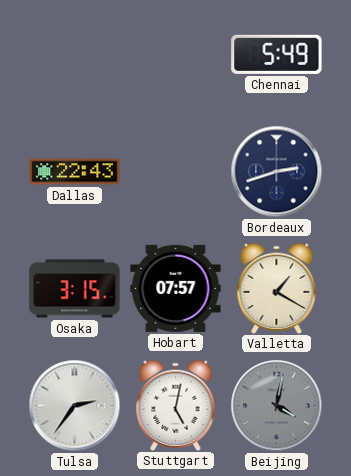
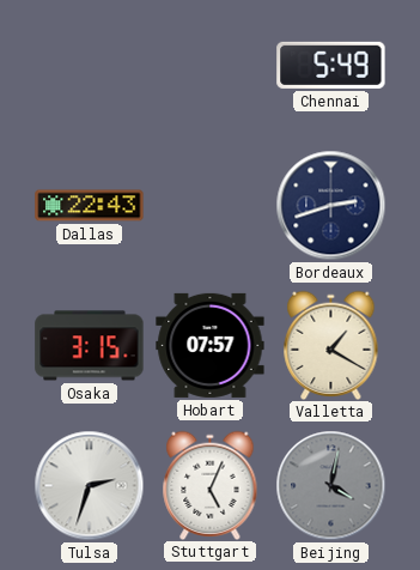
Tulsa: 2:36 -> 2:33 (90, 486)
Stuttgart: 5:02 -> 5:04 (211, 485)
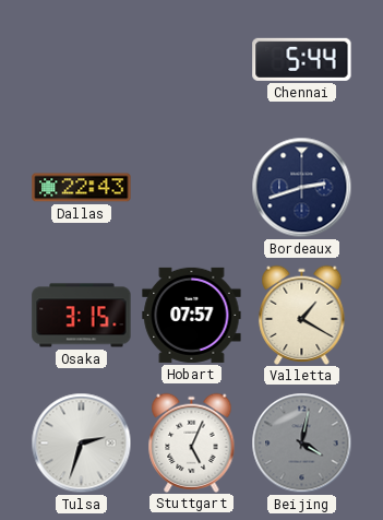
Chennai: 5:49 -> 5:44 (302, 59)
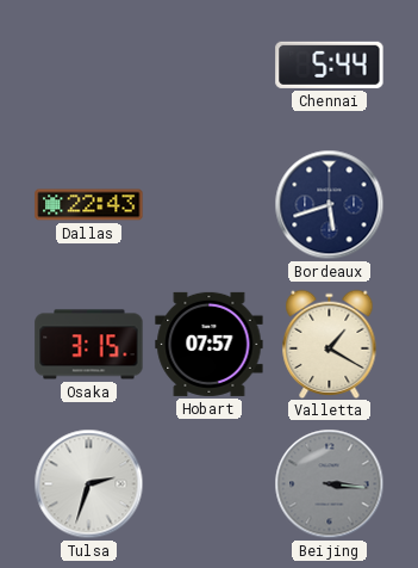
Bordeaux: 2:42 -> 5:42 (330, 205)
Stuttgart: 5:04 -> none (192, 442)
Beijing: 4:02 -> 3:16 (330, 484)
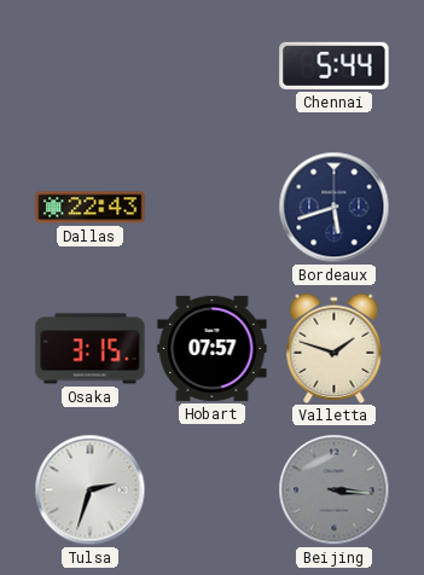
Valletta: 1:20 -> 1:48 (335, 348)
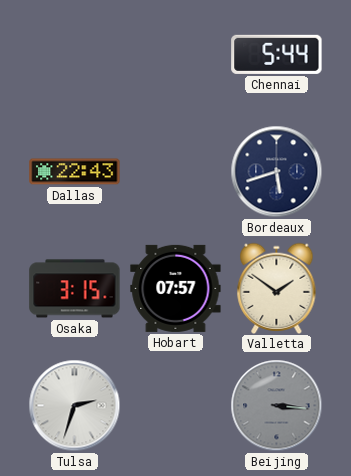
Valletta: 1:48 -> 1:51 (277, 288)
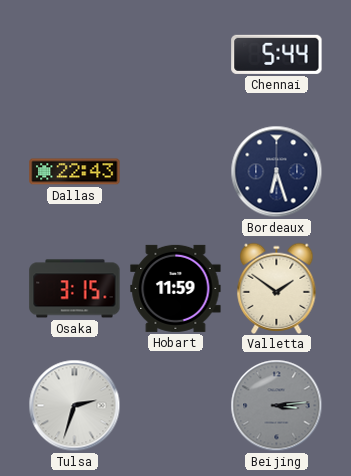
Bordeaux: 5:42 -> 6:27 (277, 172)
Hobart: 07:57 -> 11:59 (176, 288)
Beijing: 3:16 -> 3:14 (277, 406)
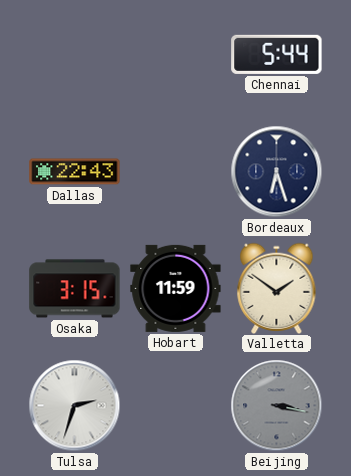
Beijing: 3:14 -> 3:17 (277, 406)
